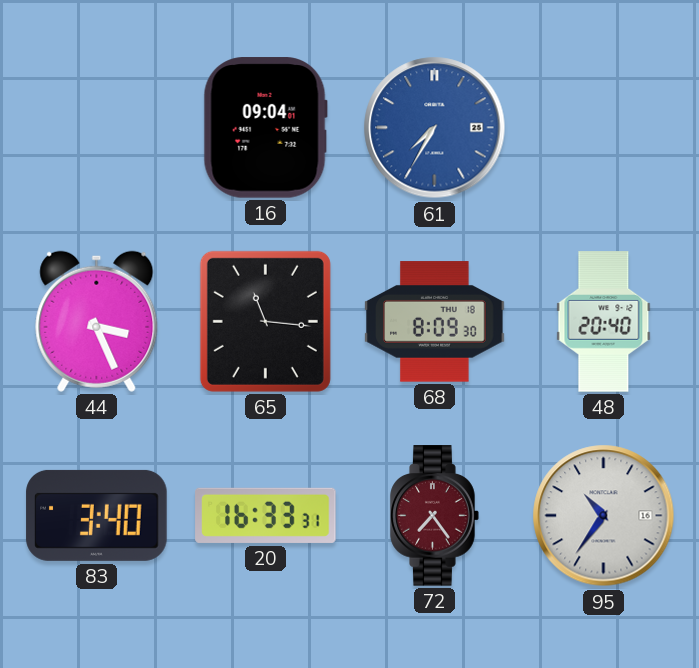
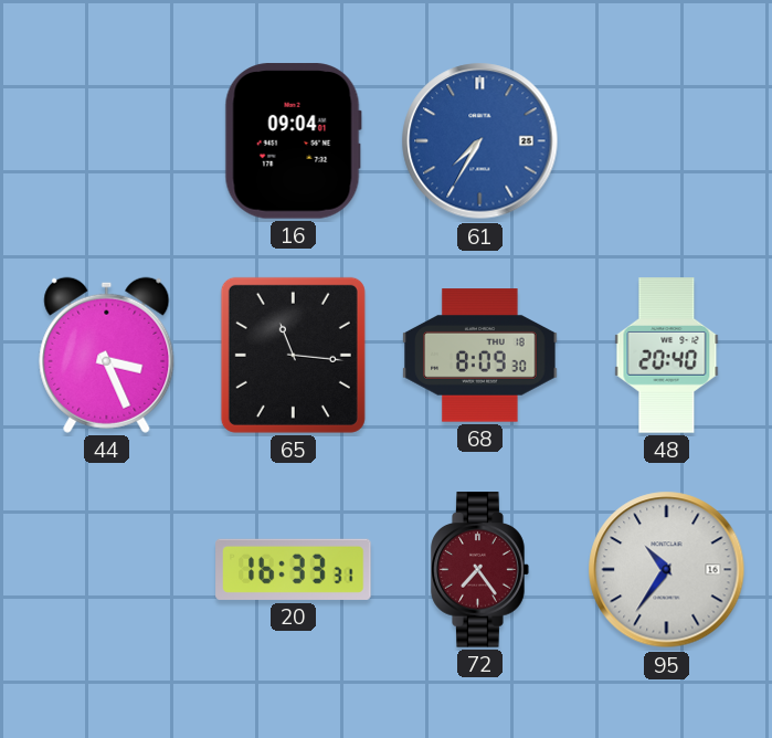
83: 3:40 -> none (97, 515)
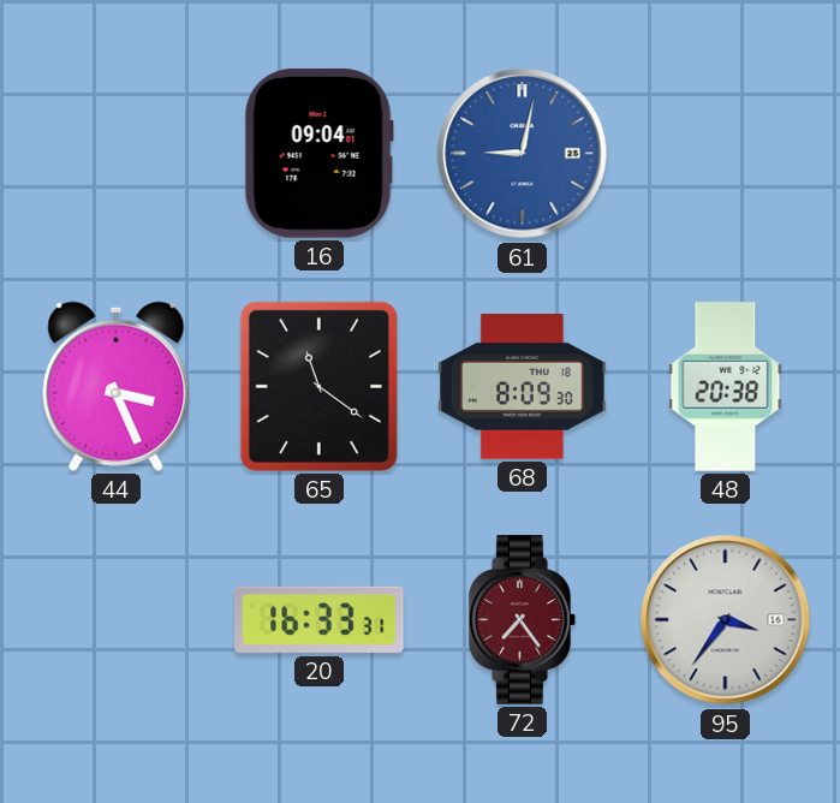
61: 7:35 -> 9:02 (523, 154)
65: 11:16 -> 11:21 (318, 386)
48: 20:40 -> 20:38 (726, 387)
95: 10:36 -> 3:36 (726, 620)
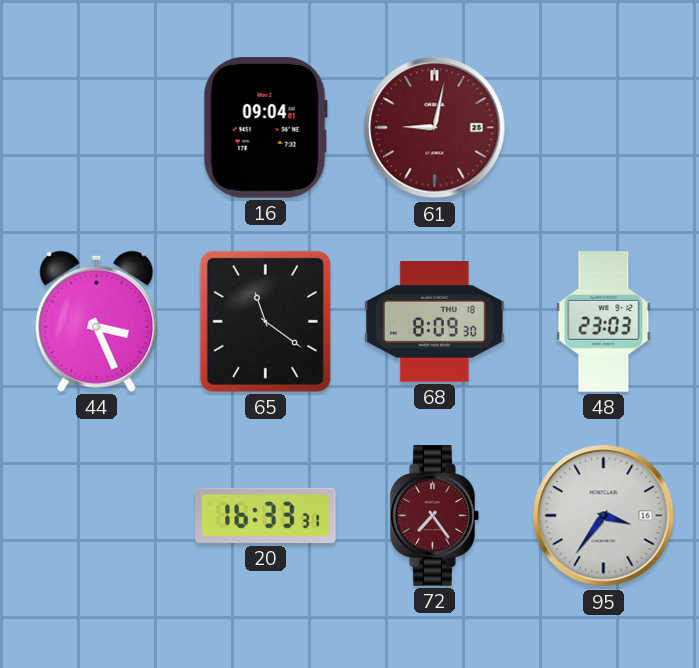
61 dial: blue -> burgundy (435, 128)
48: 20:38 -> 23:03 (604, 322)
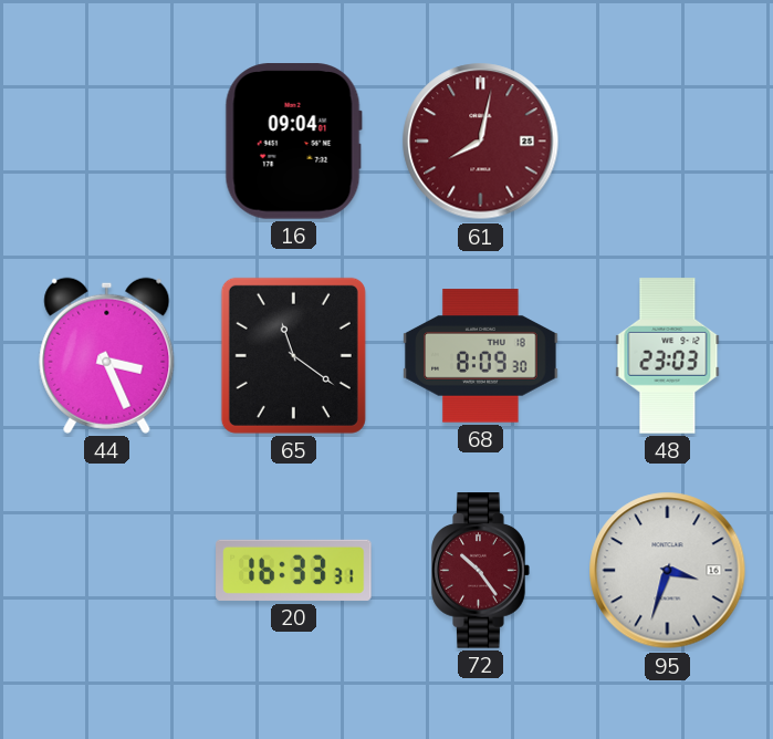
61: 9:02 -> 8:02 (481, 142)
72: 7:24 -> 10:24 (481, 571)
95: 3:36 -> 3:33 (668, 571)
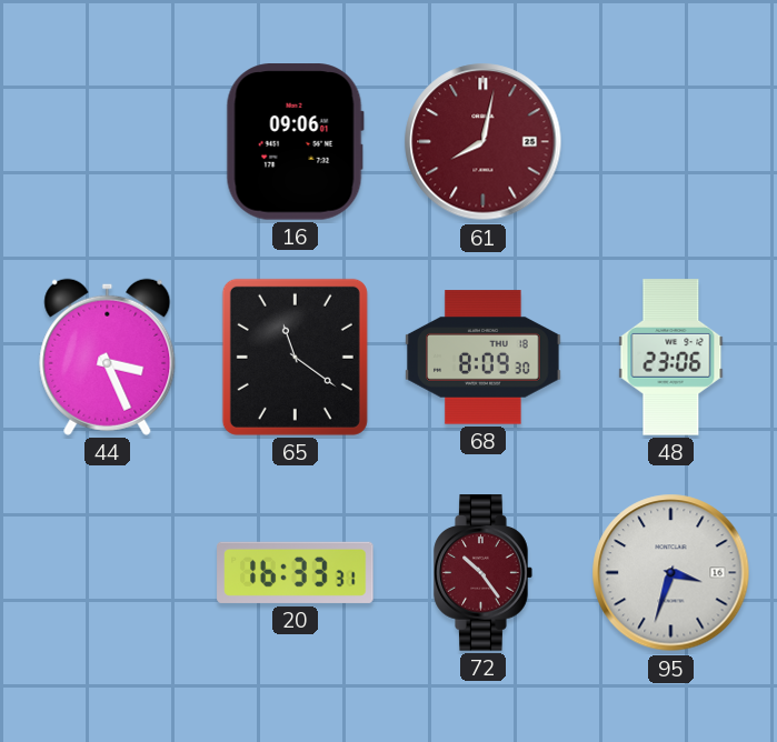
16: 09:04 -> 09:06 (295, 142)
48: 23:03 -> 23:06 (671, 358)
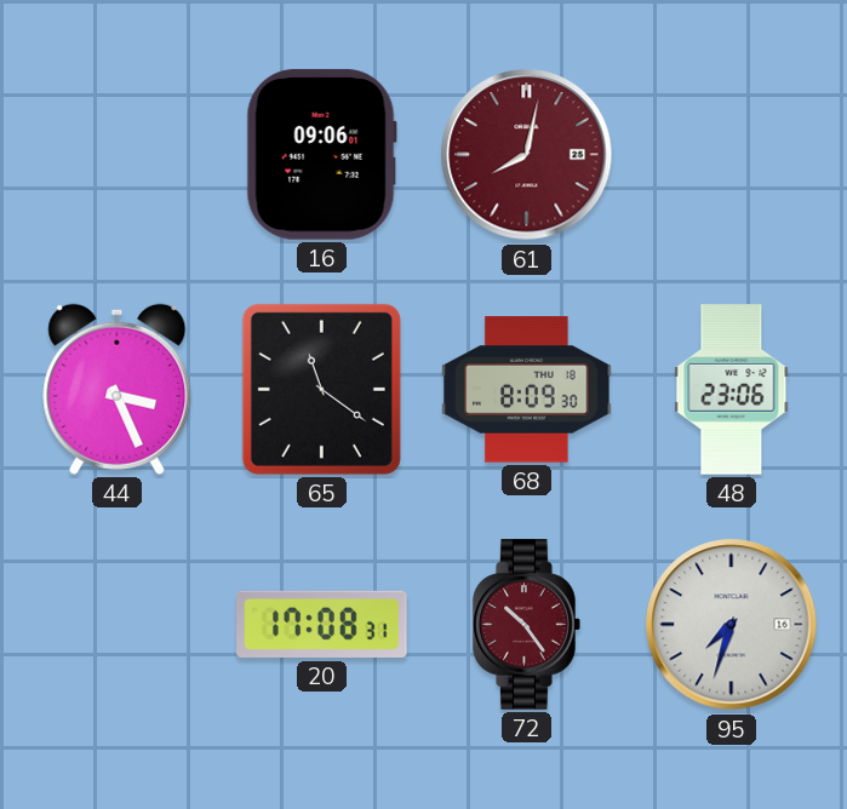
20: 16:33 -> 17:08 (322, 624)
95: 3:33 -> 7:33 (732, 625)
